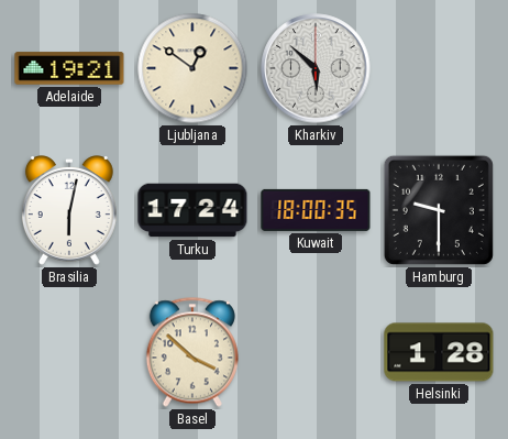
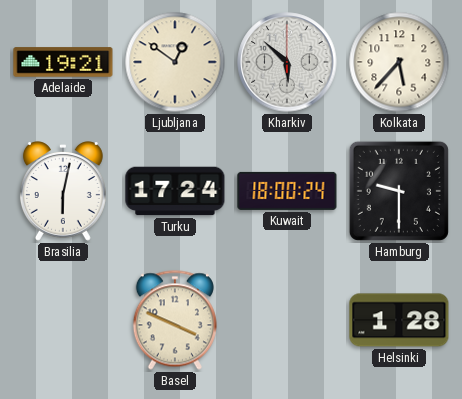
Kolkata: none -> 5:37 (399, 62)
Kuwait: 18:00:35 -> 18:00:24 (287, 191)
Basel: 3:52 -> 3:49 (175, 320)
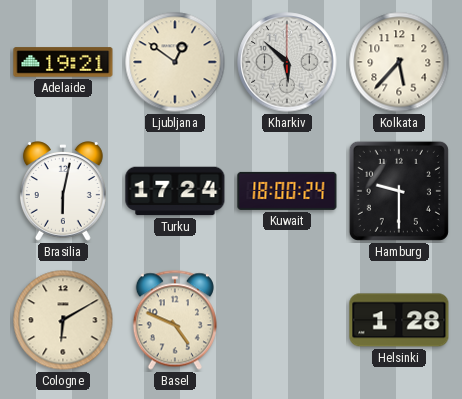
Cologne: none -> 6:10 (63, 320)
Basel: 3:49 -> 4:49 (175, 320)
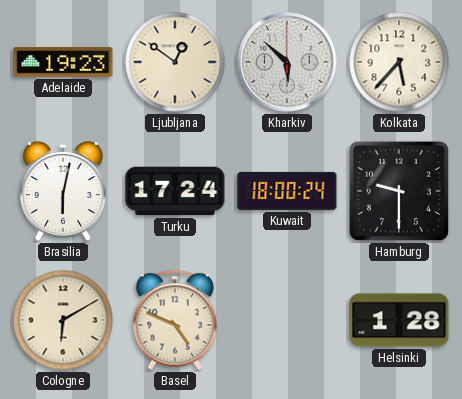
Adelaide: 19:21 -> 19:23 (63, 62)
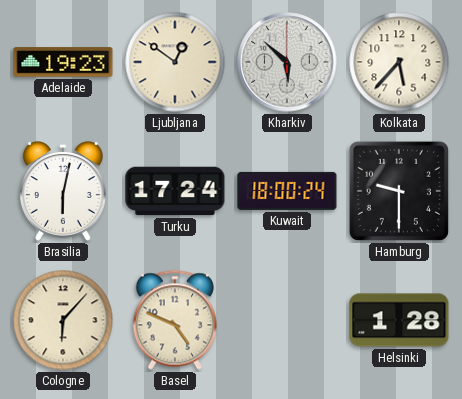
Cologne: 6:10 -> 6:07 (63, 320)
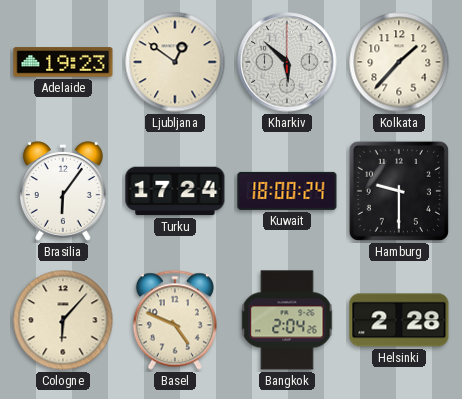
Kolkata: 5:37 -> 1:37 (399, 62)
Brasilia: 6:02 -> 6:06 (63, 191)
Bangkok: none -> 2:04 (287, 320)
Helsinki: 1:28 -> 2:28 (399, 320)
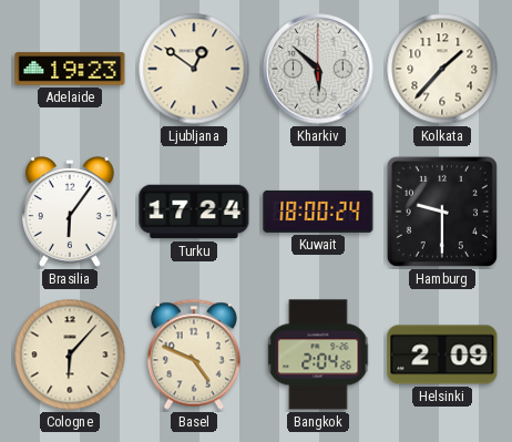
Helsinki: 2:28 -> 2:09 (442, 354)
